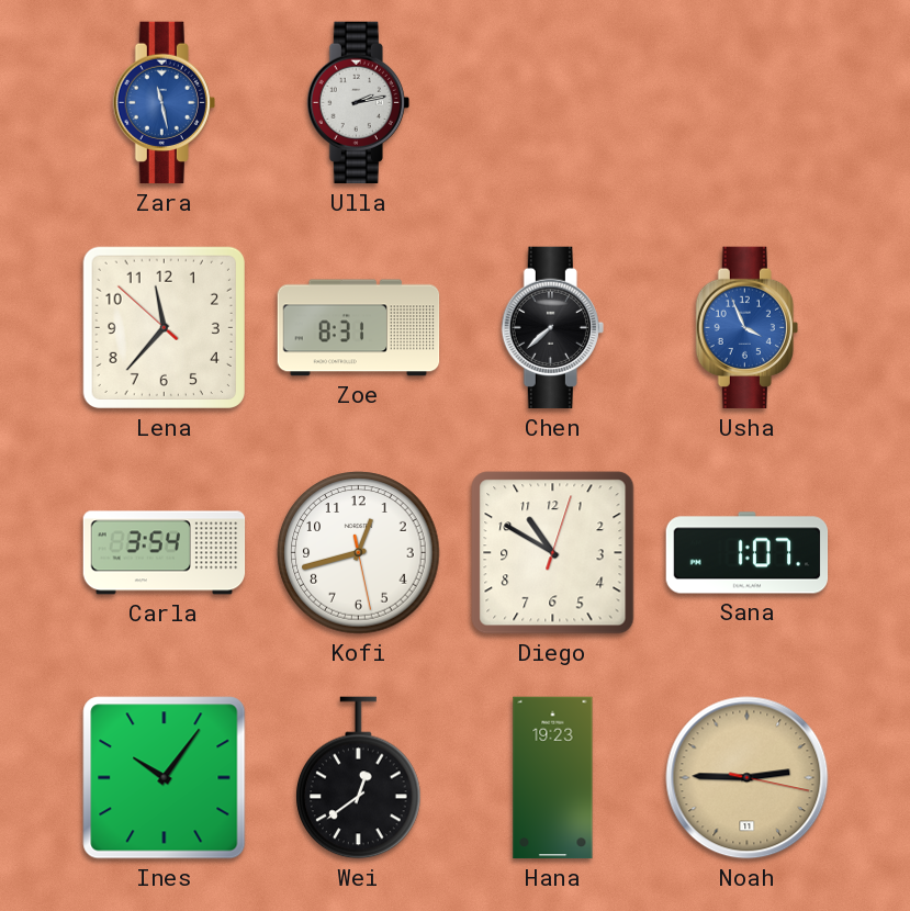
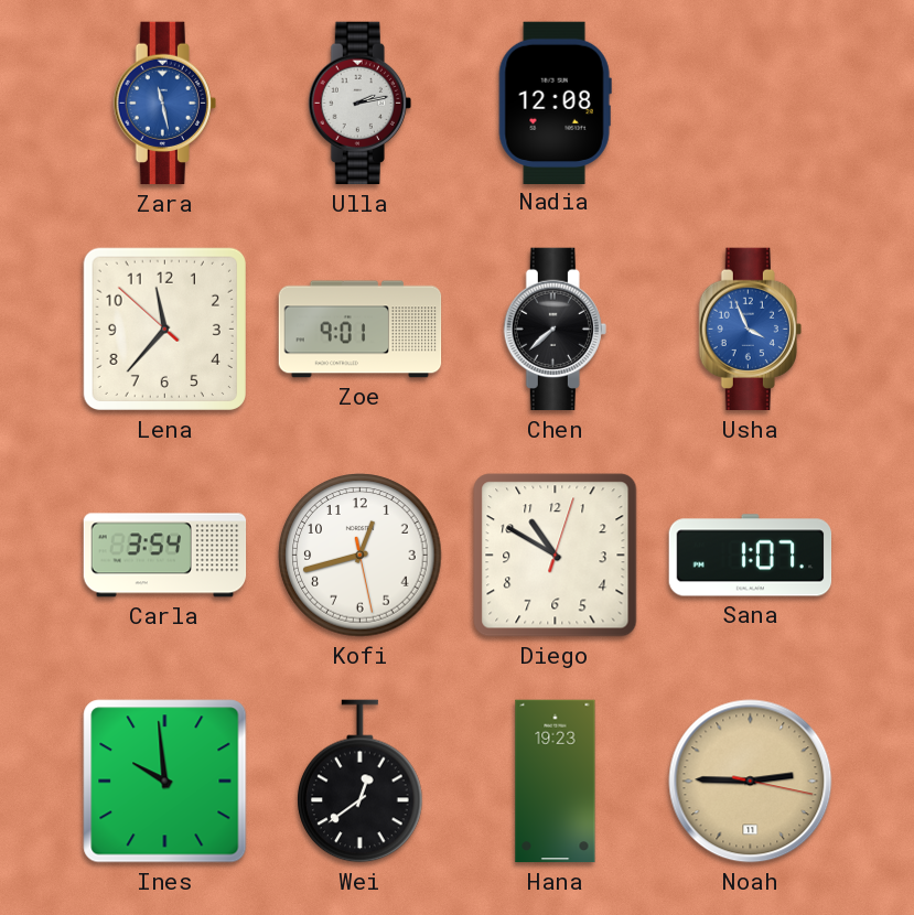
Nadia: none -> 12:08 (555, 103)
Zoe: 8:31 -> 9:01 (361, 330)
Ines: 10:06 -> 9:59 (165, 782)
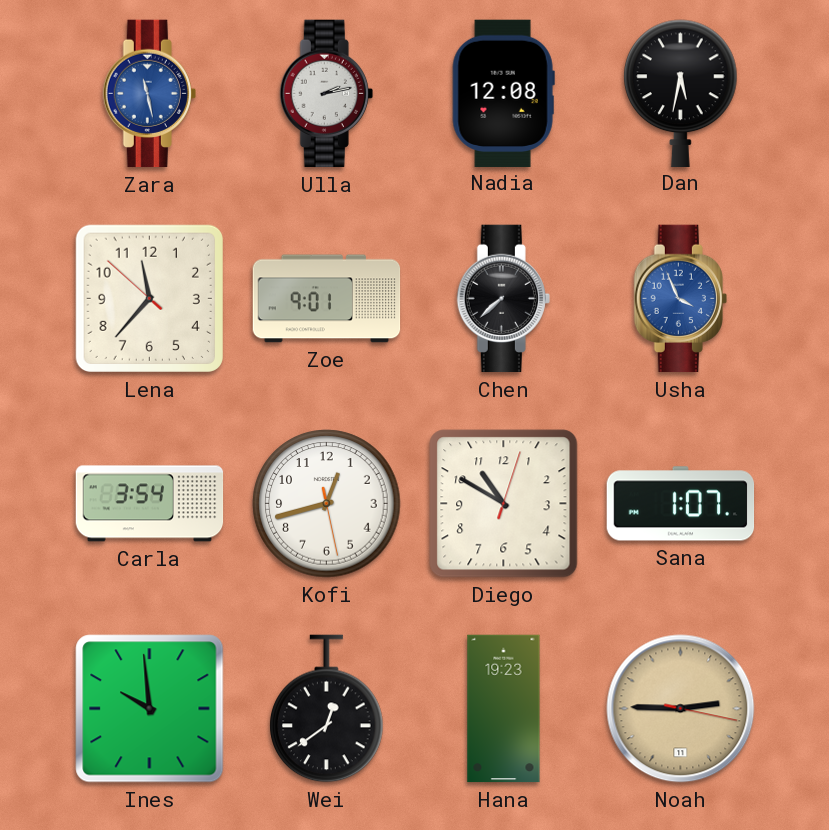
Dan: none -> 5:32 (681, 93)
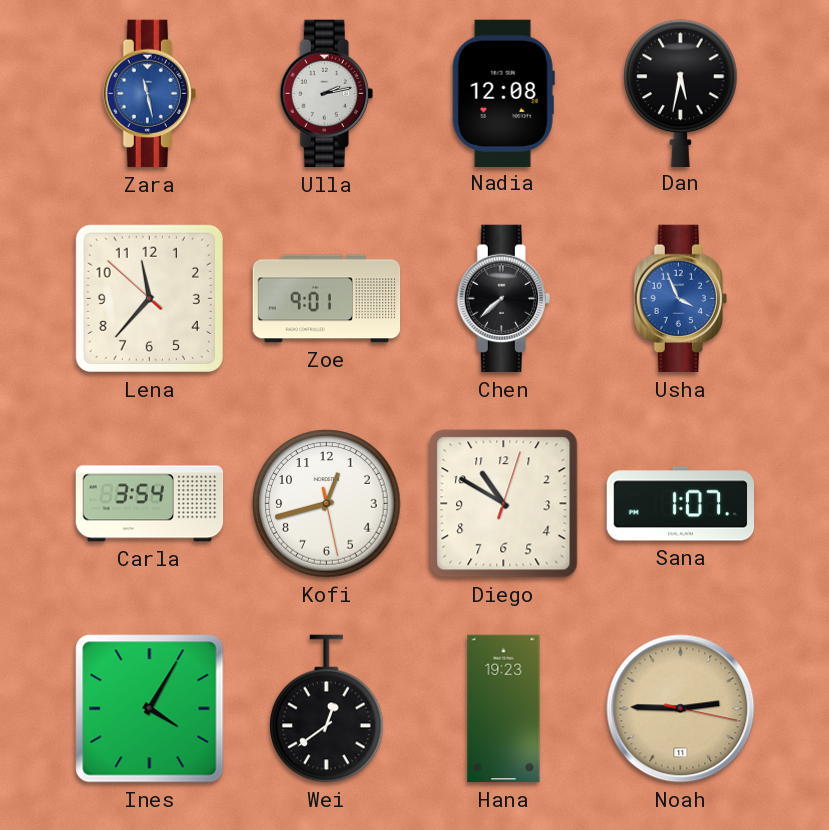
Ines: 9:59 -> 4:05 (150, 709)
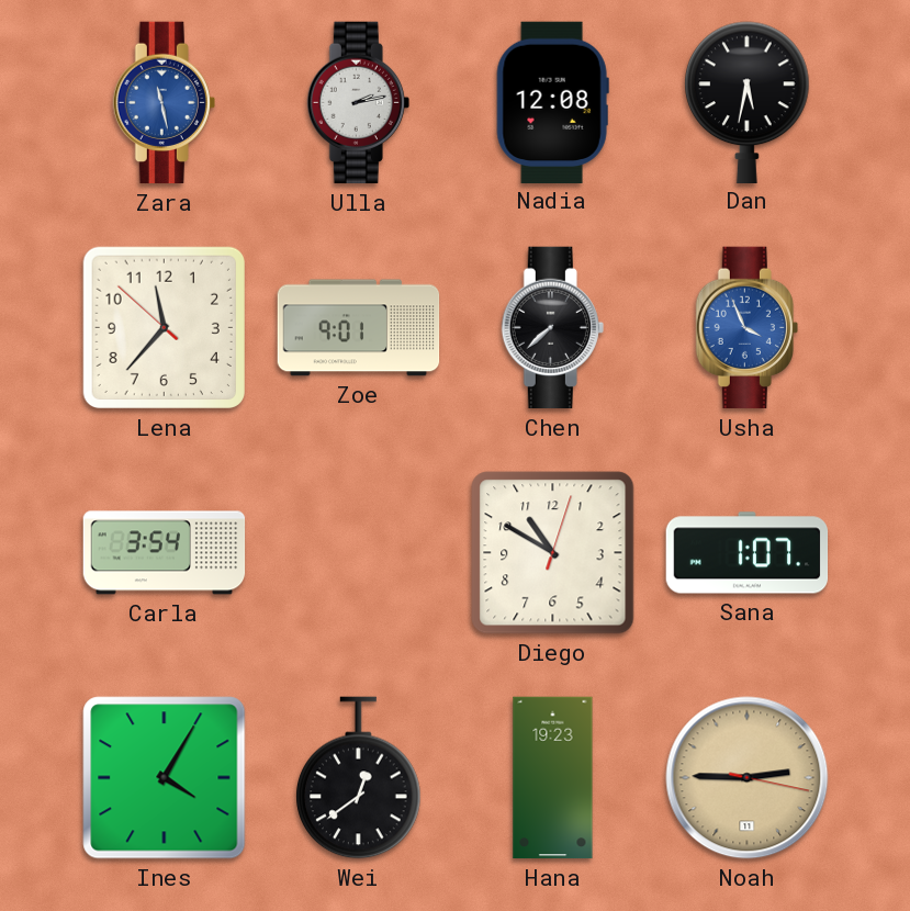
Kofi: 12:42 -> none (327, 504)
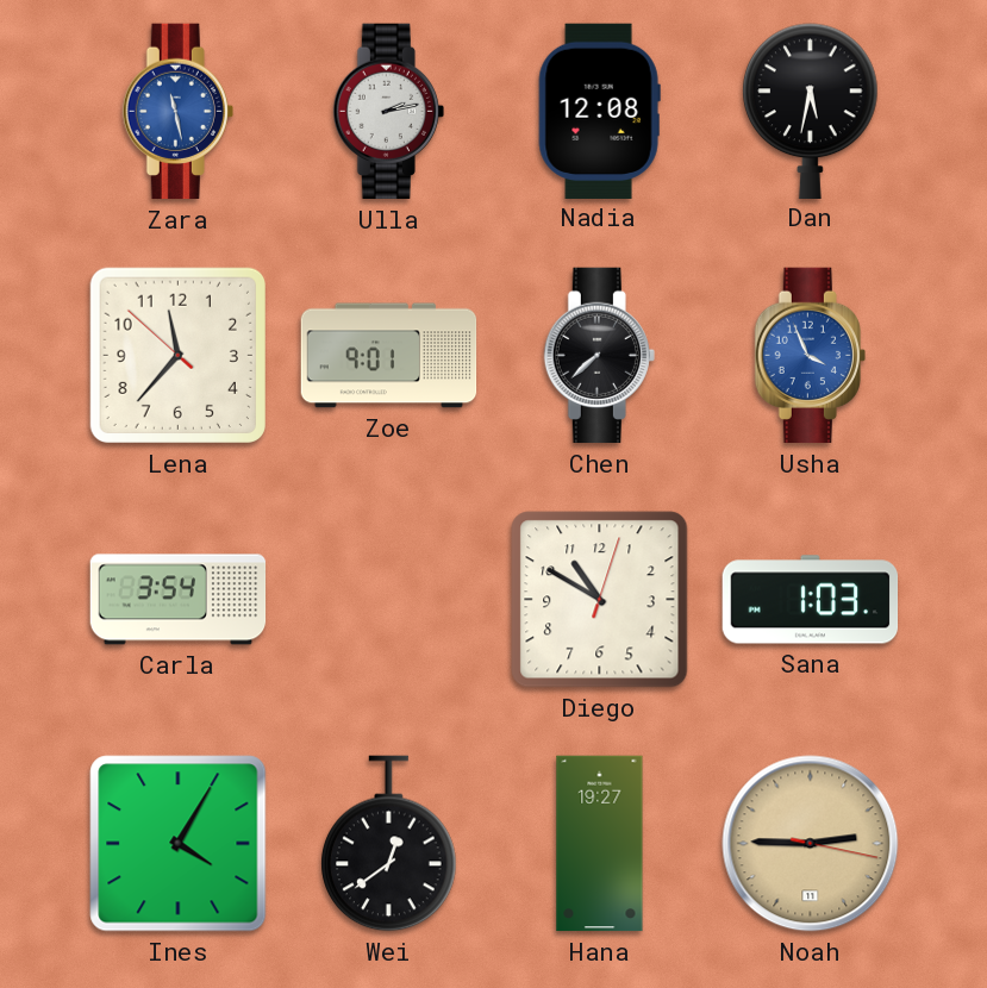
Sana: 1:07 -> 1:03 (811, 600)
Hana: 19:23 -> 19:27 (600, 844)
